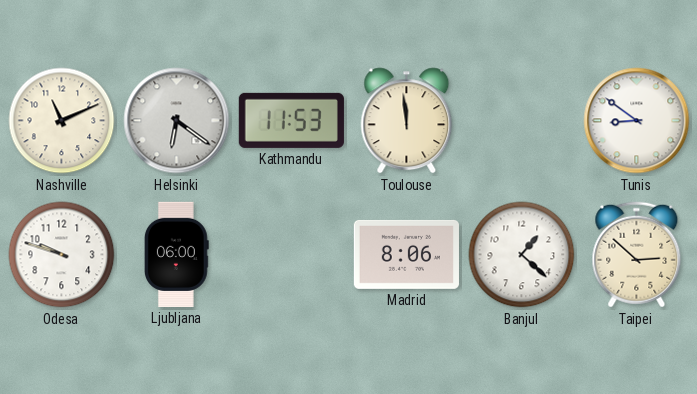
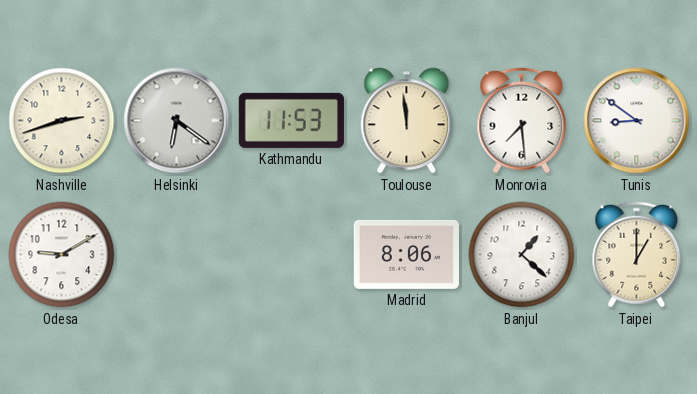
Nashville: 11:11 -> 2:42 (62, 121)
Monrovia: none -> 7:29 (522, 121)
Odesa: 9:48 -> 9:10 (62, 255)
Ljubljana: 06:00 -> none (176, 254)
Taipei: 2:52 -> 1:00 (637, 255)
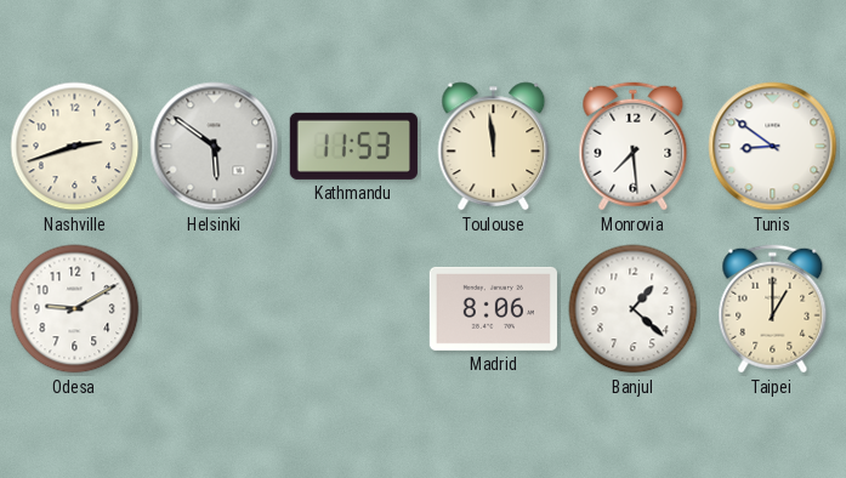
Helsinki: 6:21 -> 5:51 (215, 147)
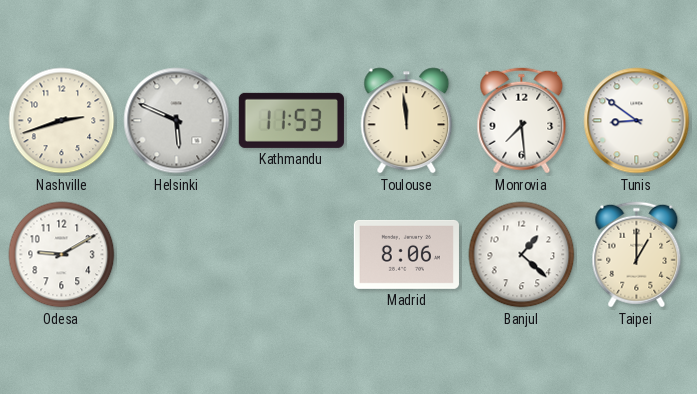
Helsinki: 5:51 -> 5:49 (177, 121)
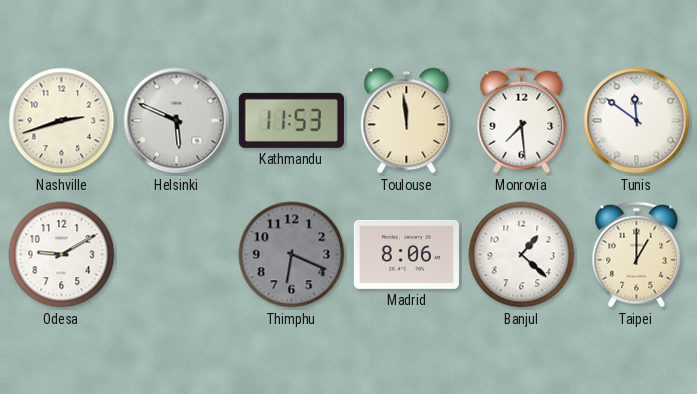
Tunis: 8:51 -> 11:51 (637, 121)
Thimphu: none -> 6:19 (292, 255)
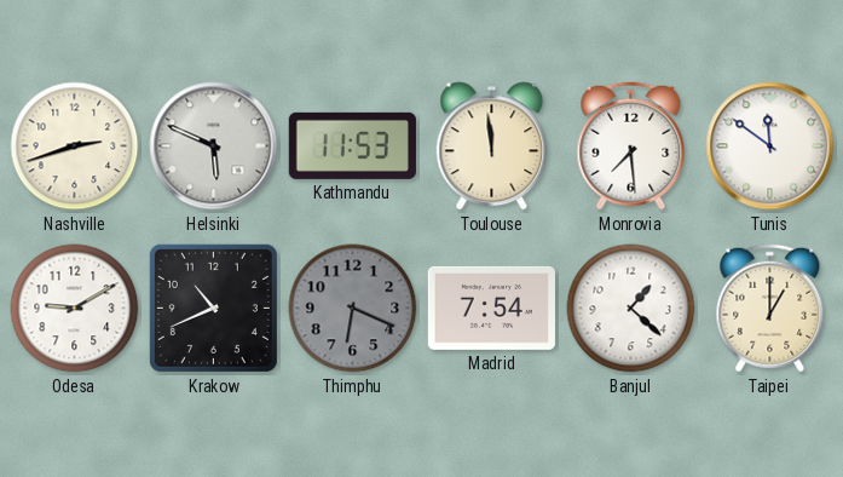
Krakow: none -> 10:41 (213, 308)
Madrid: 8:06 -> 7:54 (491, 308)
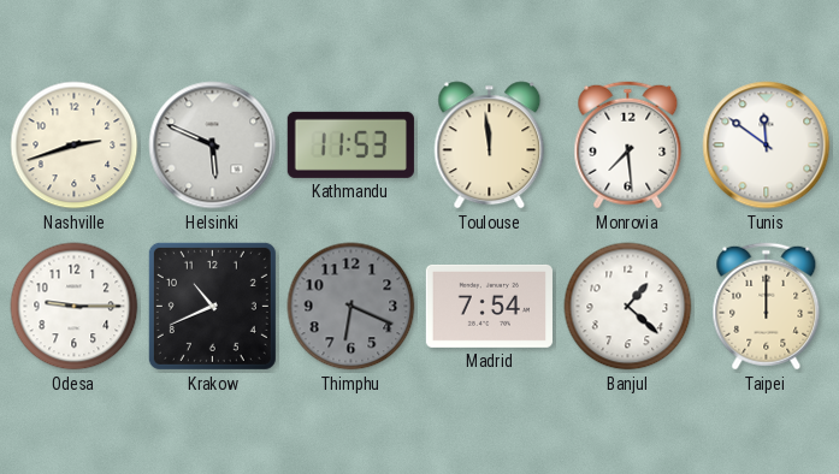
Odesa: 9:10 -> 9:15 (75, 307)
Taipei: 1:00 -> 12:00 (767, 307)
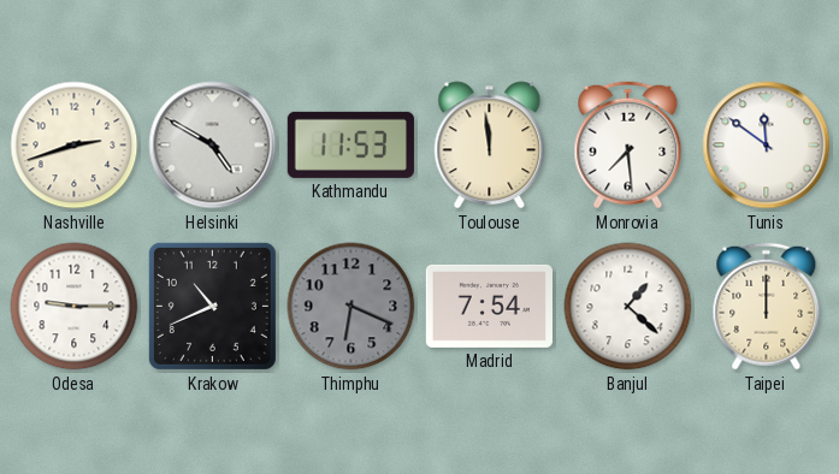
Helsinki: 5:49 -> 4:50 (213, 146)
